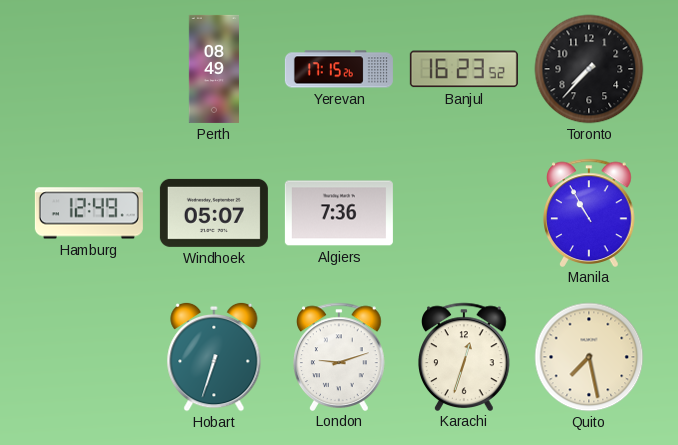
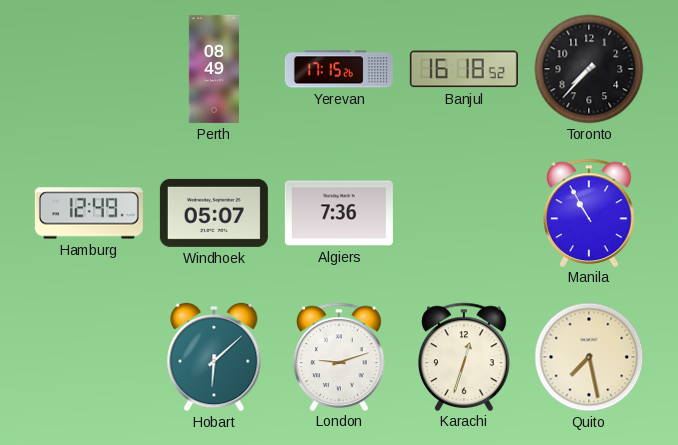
Banjul: 16:23 -> 16:18 (464, 69)
Hobart: 6:33 -> 6:08 (214, 357)
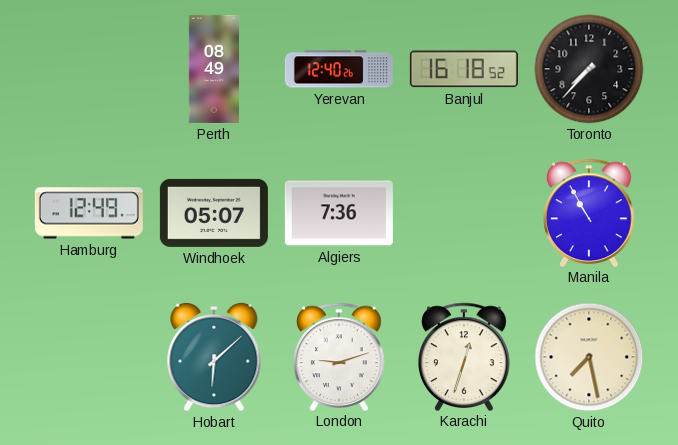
Yerevan: 17:15 -> 12:40 (339, 69)
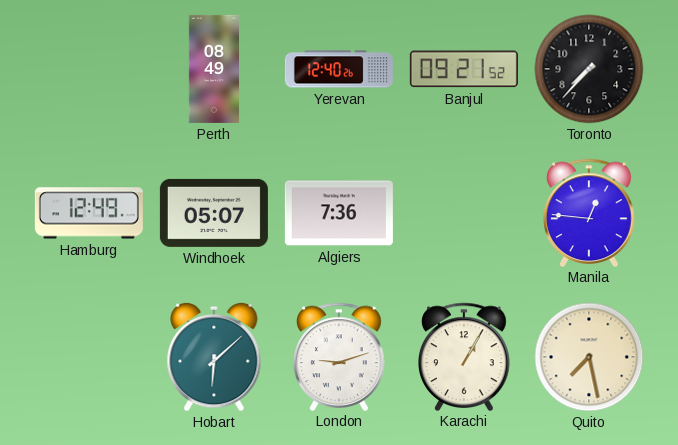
Banjul: 16:18 -> 09:21 (464, 69)
Manila: 10:55 -> 12:46 (590, 212)
Karachi: 12:33 -> 1:05 (465, 356)
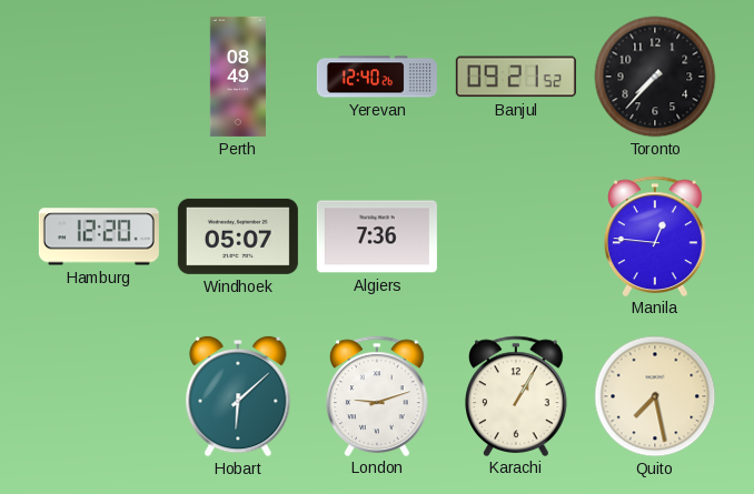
Hamburg: 12:49 -> 12:20 (99, 236)
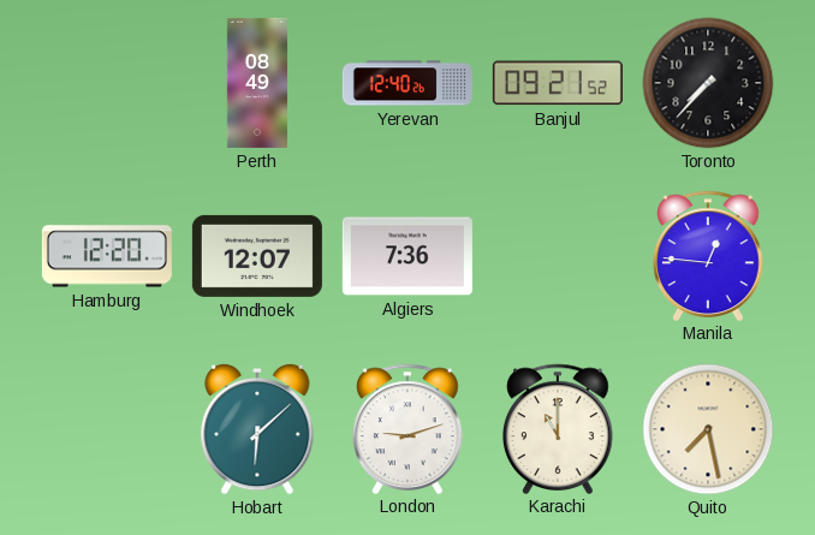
Windhoek: 05:07 -> 12:07 (257, 256)
Karachi: 1:05 -> 11:00 (559, 428)
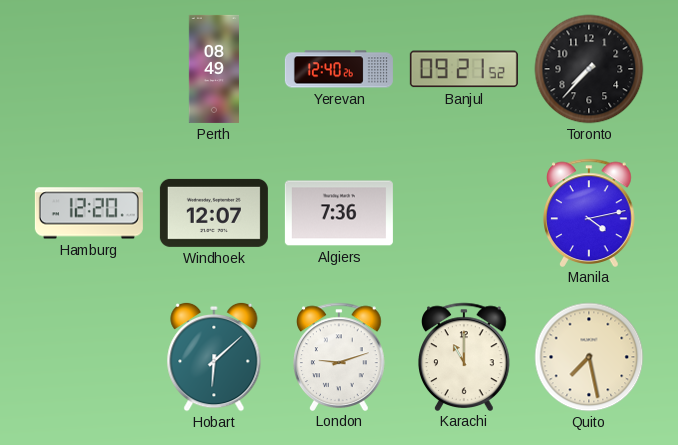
Manila: 12:46 -> 4:13 (590, 212)
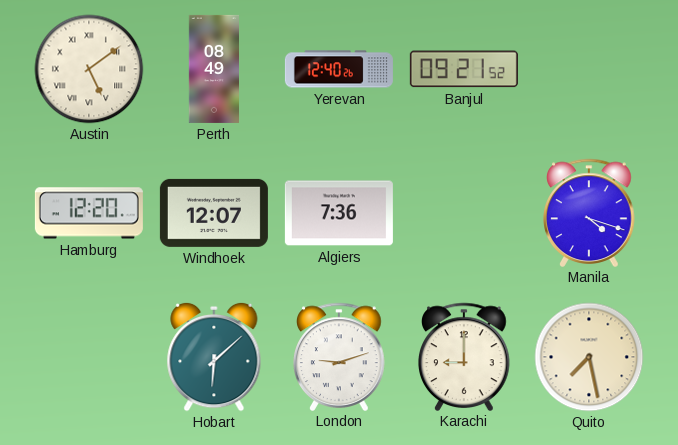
Austin: none -> 5:09 (89, 69)
Toronto: 7:37 -> none (589, 69)
Manila: 4:13 -> 4:18 (590, 212)
Karachi: 11:00 -> 9:00 (465, 356)
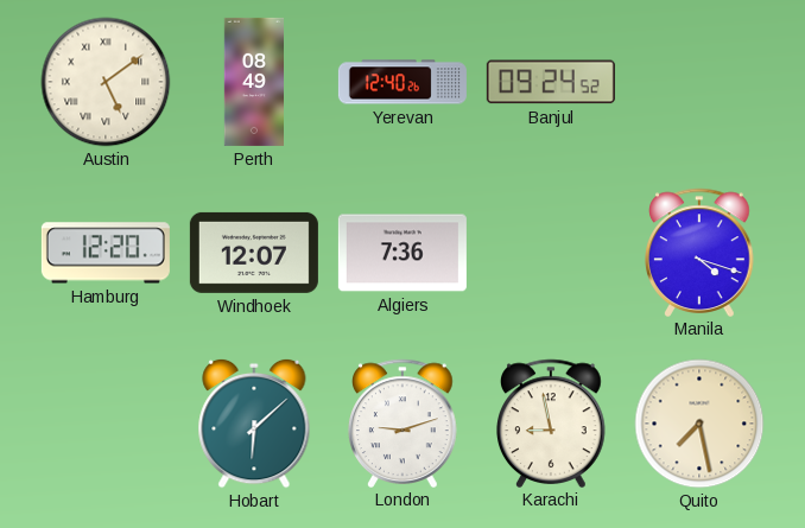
Banjul: 09:21 -> 09:24 (551, 82)
Karachi: 9:00 -> 8:58 (552, 422)
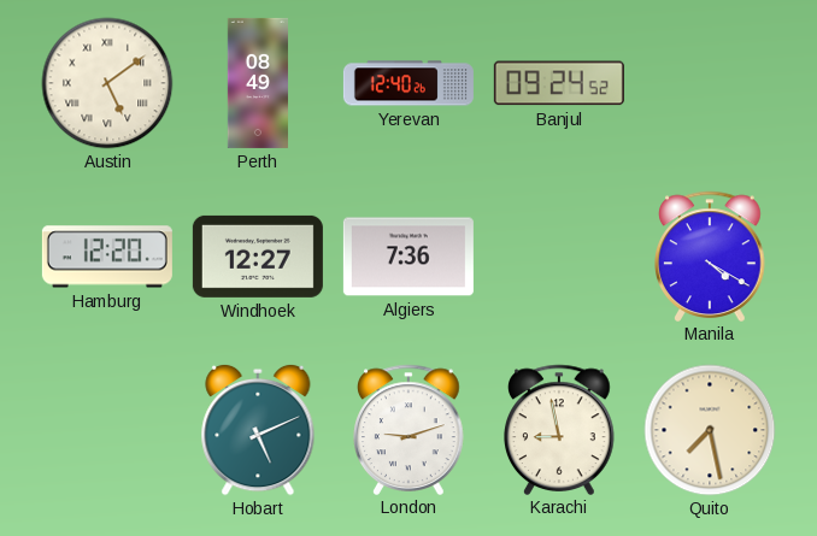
Windhoek: 12:07 -> 12:27 (258, 257)
Manila: 4:18 -> 4:20 (711, 255)
Hobart: 6:08 -> 5:11 (258, 430)
